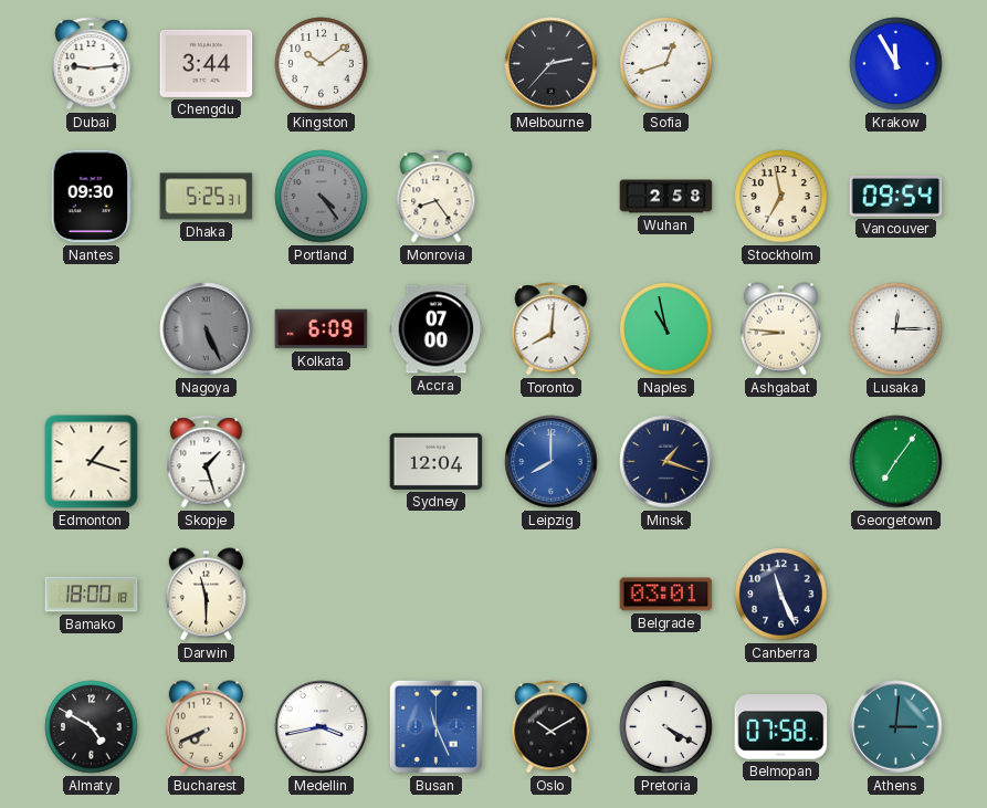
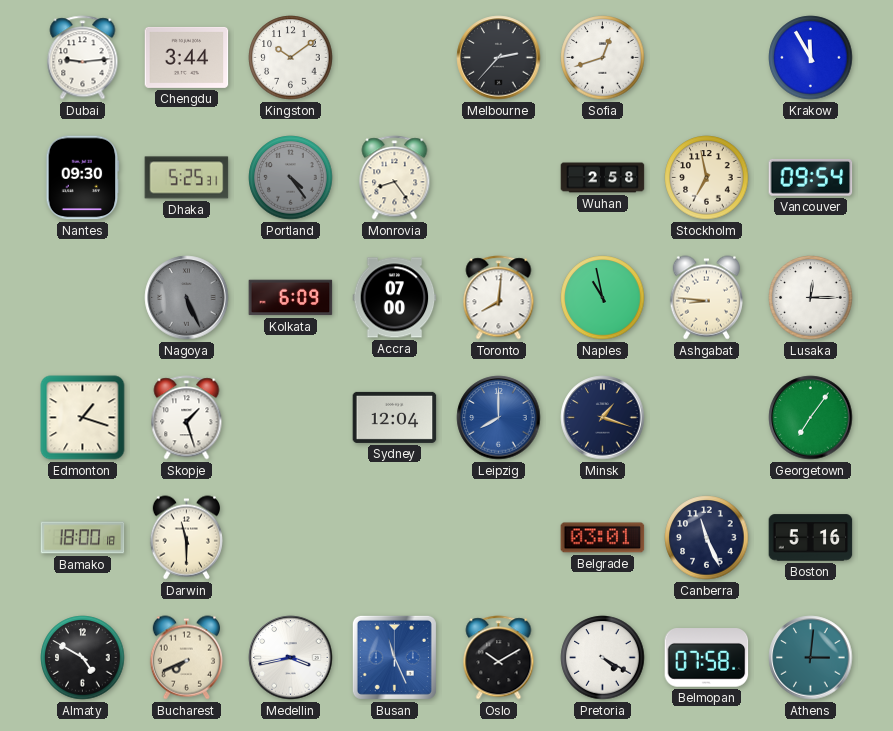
Boston: none -> 5:16 (811, 538)
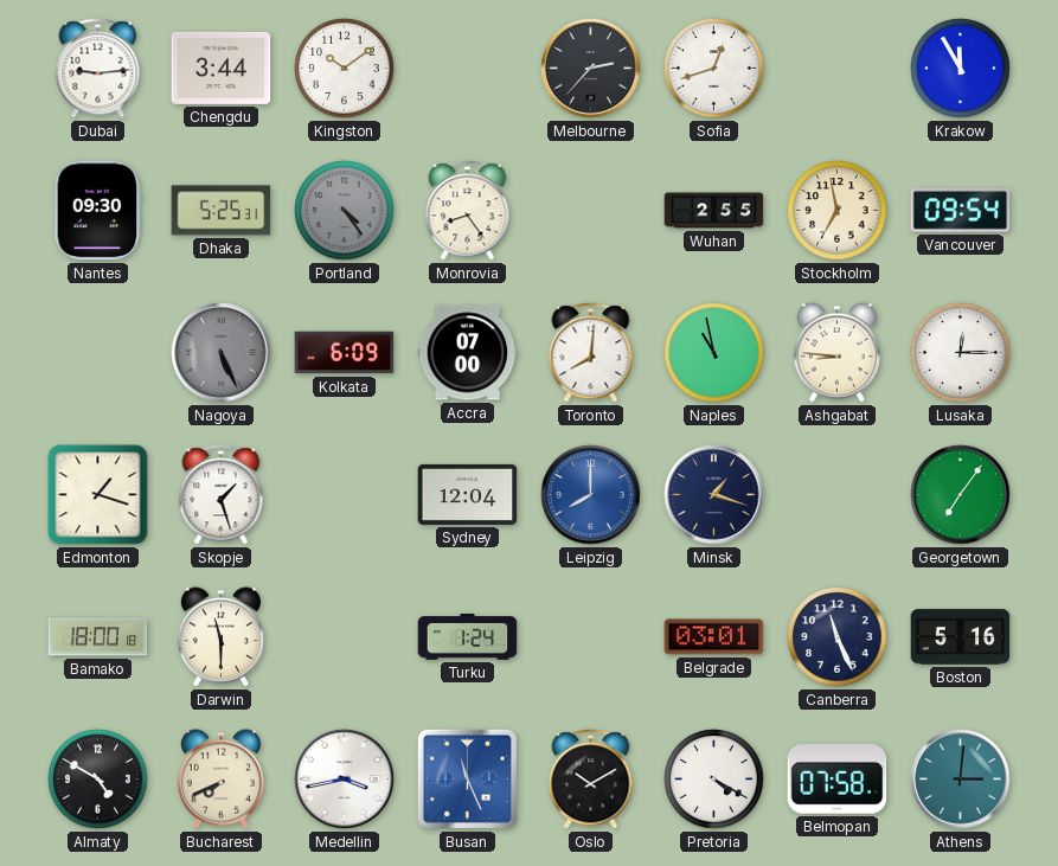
Wuhan: 2:58 -> 2:55 (714, 211)
Turku: none -> 1:24 (468, 637)
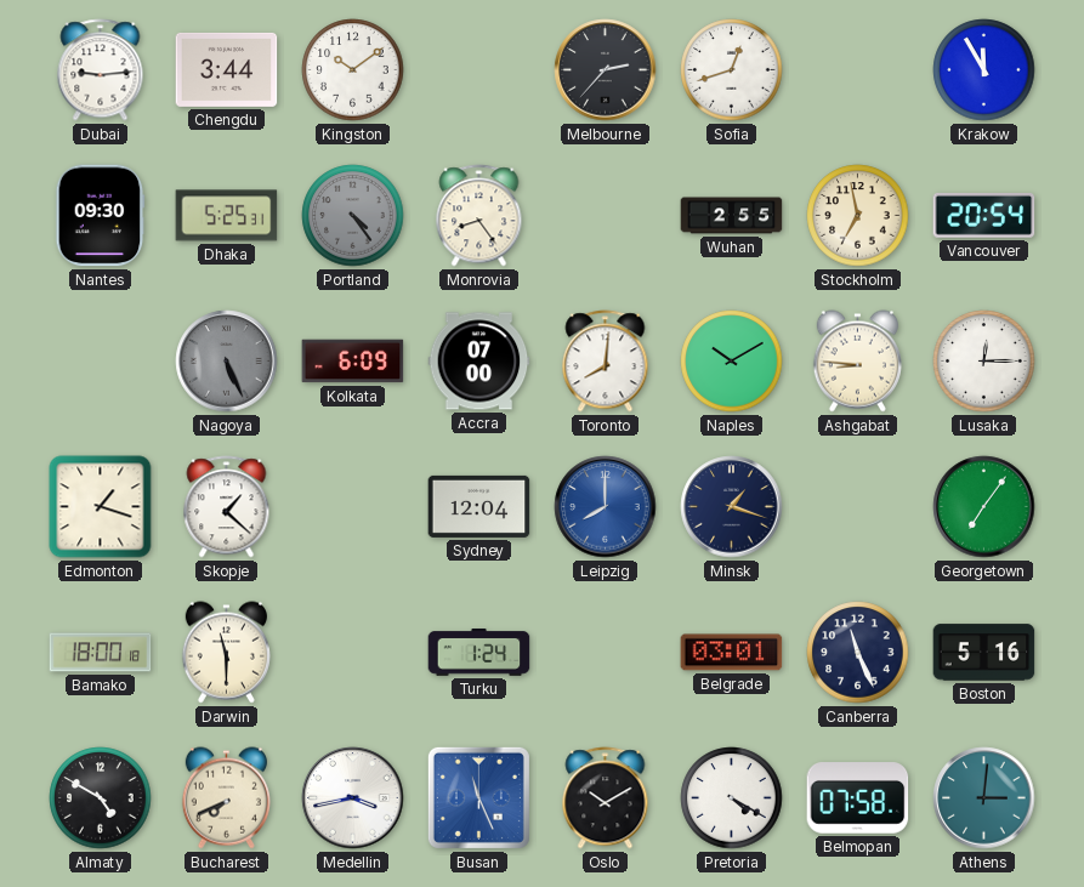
Vancouver: 09:54 -> 20:54 (984, 215)
Naples: 10:58 -> 10:10 (732, 362)
Skopje: 1:27 -> 1:22 (227, 507)
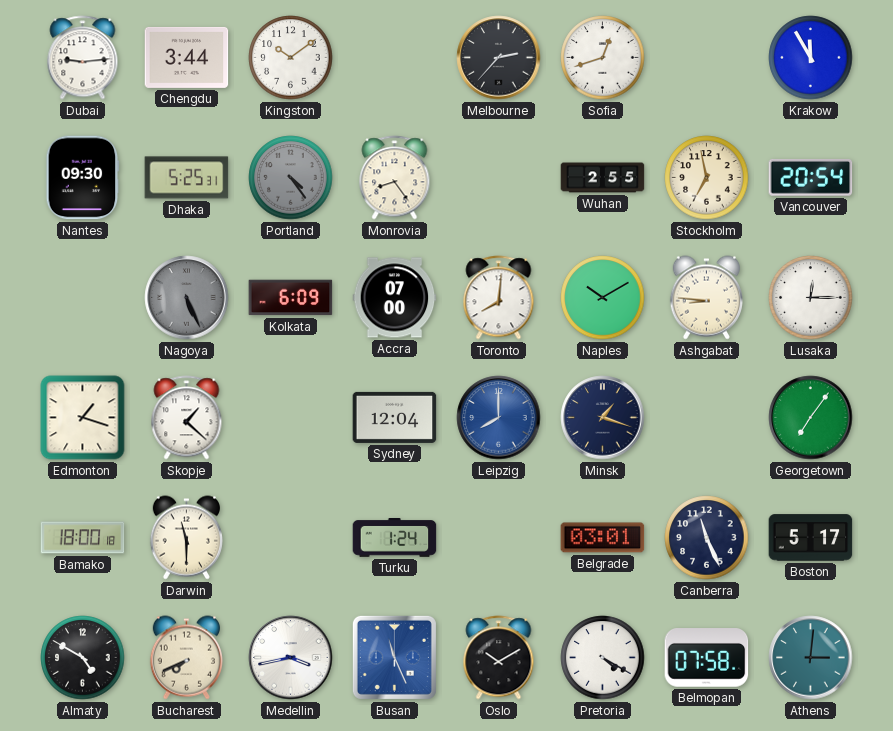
Boston: 5:16 -> 5:17 (811, 538)
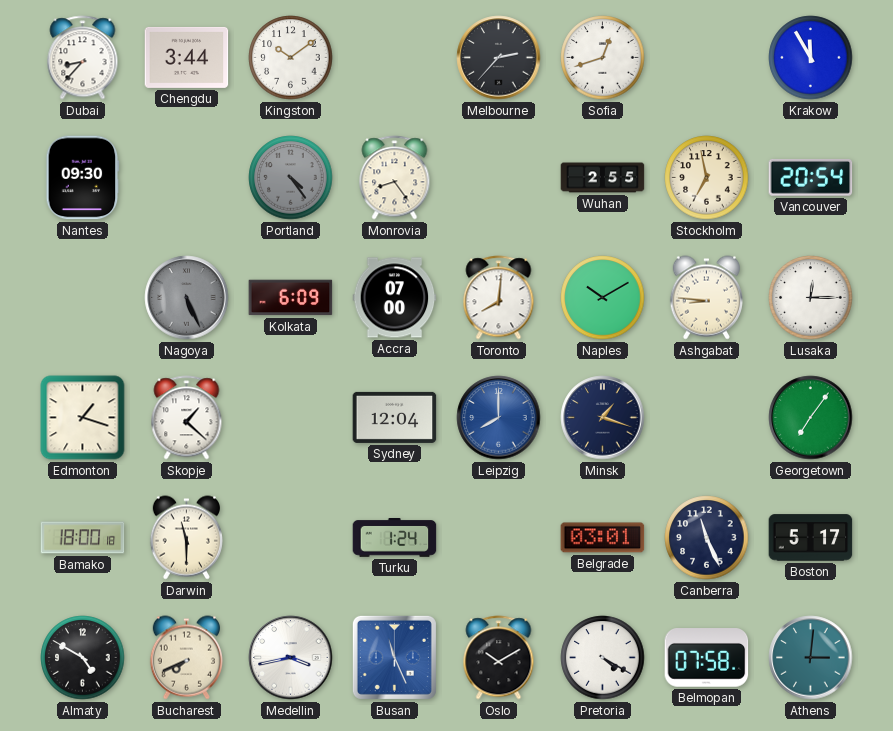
Dubai: 9:14 -> 8:37 (83, 58)
Dhaka: 5:25 -> none (187, 178)
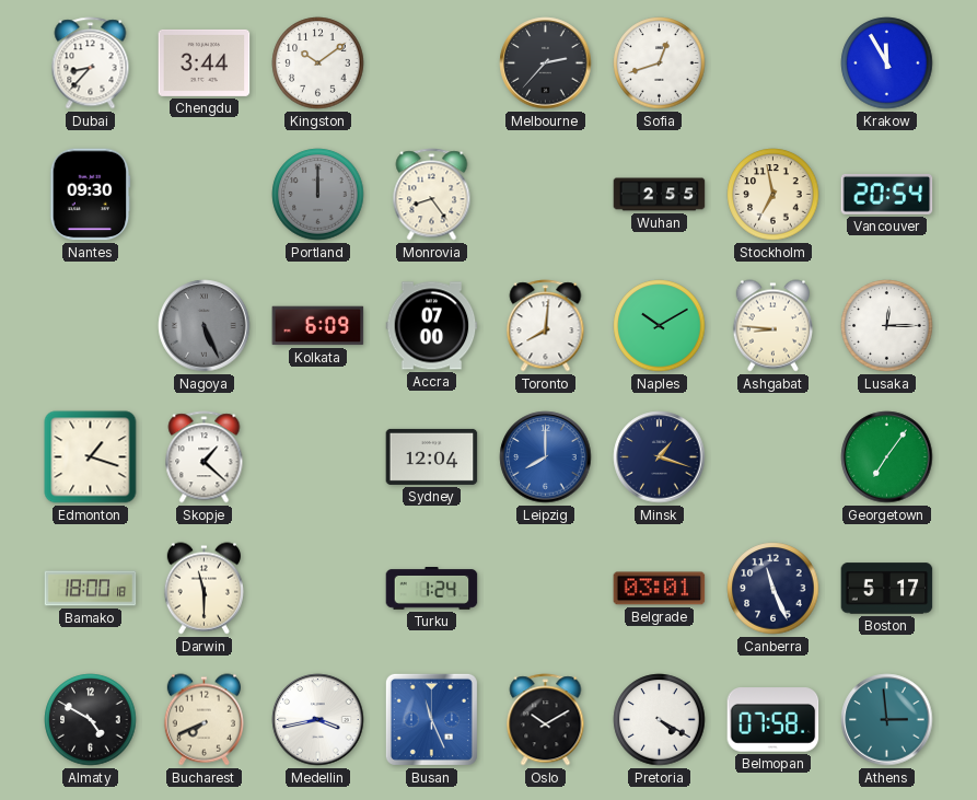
Portland: 4:24 -> 12:00 (318, 195)
Athens: 3:01 -> 2:59 (887, 720)
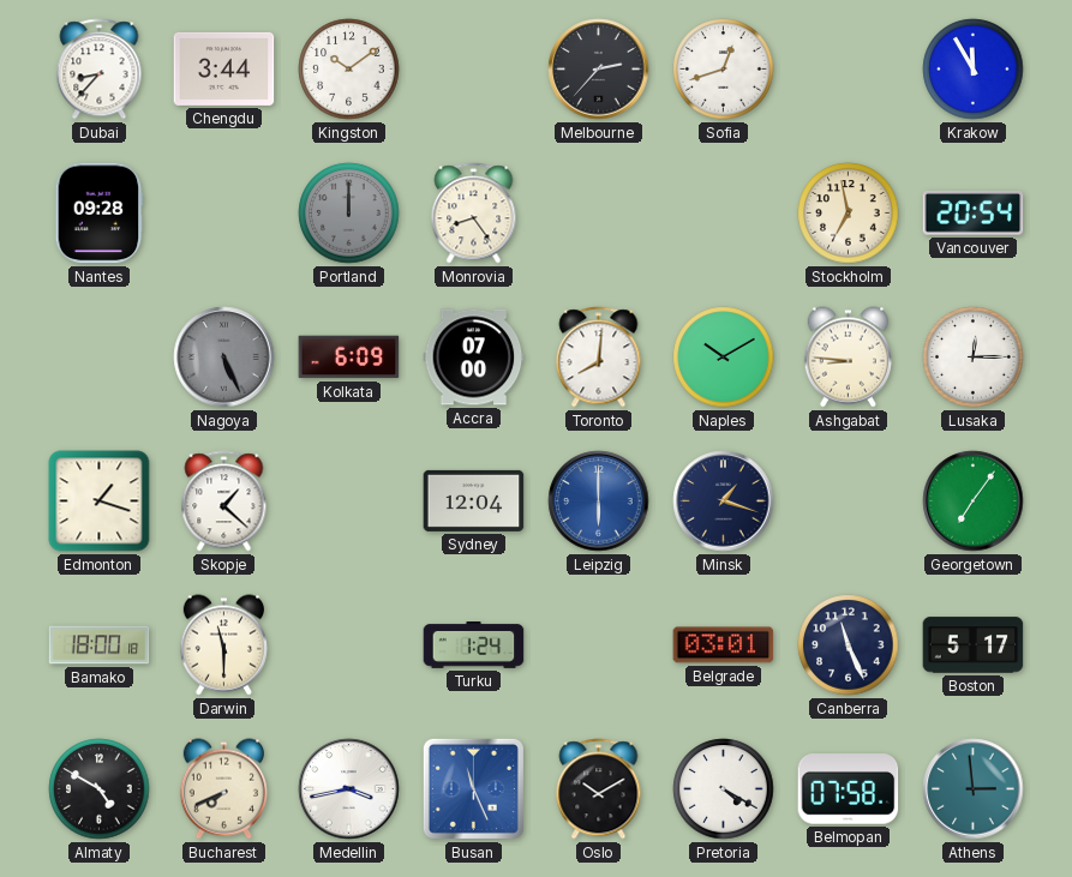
Nantes: 09:30 -> 09:28 (100, 214)
Wuhan: 2:55 -> none (660, 195)
Leipzig: 8:00 -> 6:00 (599, 501)
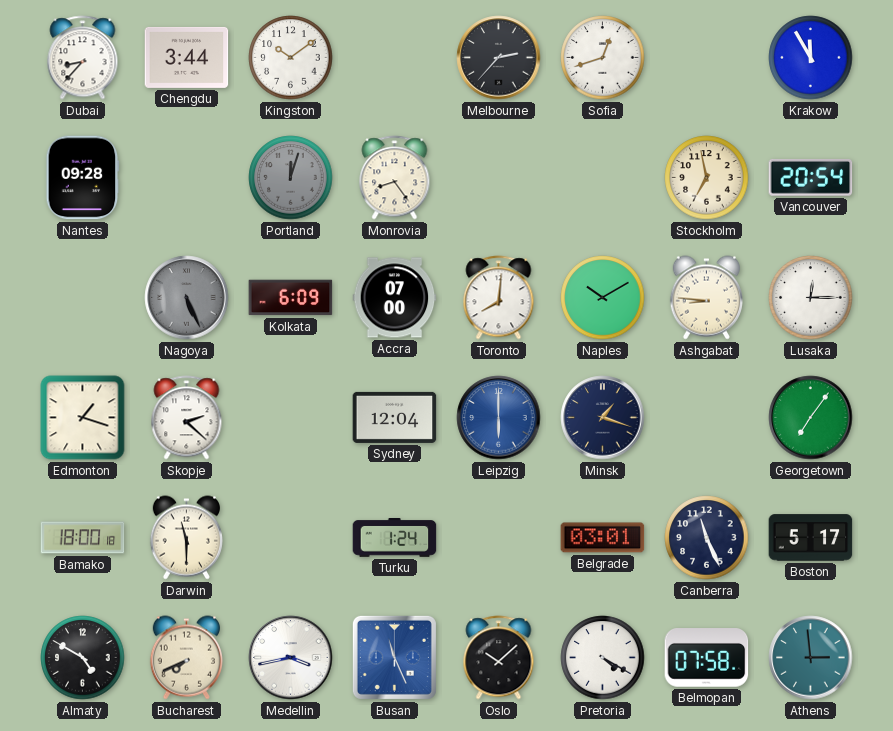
Portland: 12:00 -> 12:03 (291, 178)
Skopje: 1:22 -> 2:22 (187, 418)
Oslo: 10:10 -> 10:08 (499, 658)
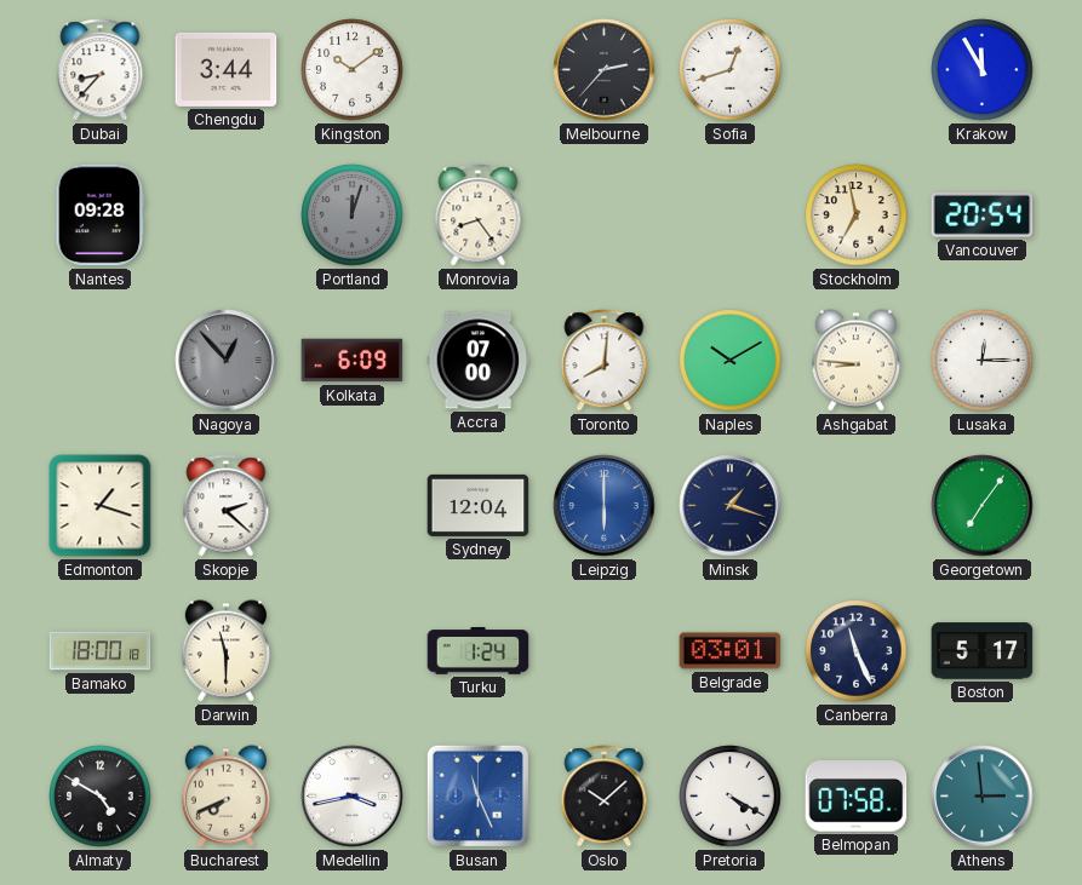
Nagoya: 5:26 -> 12:53 (227, 361)
